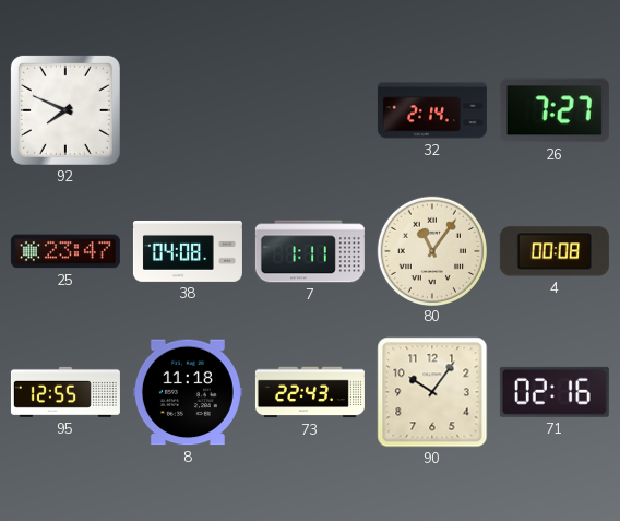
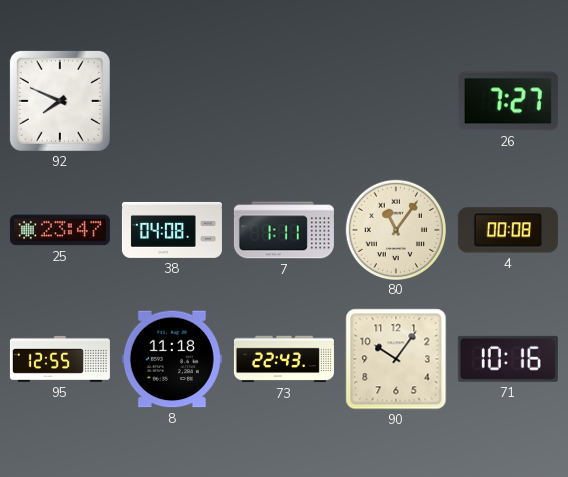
32: 2:14 -> none (432, 110)
71: 02:16 -> 10:16 (508, 359)
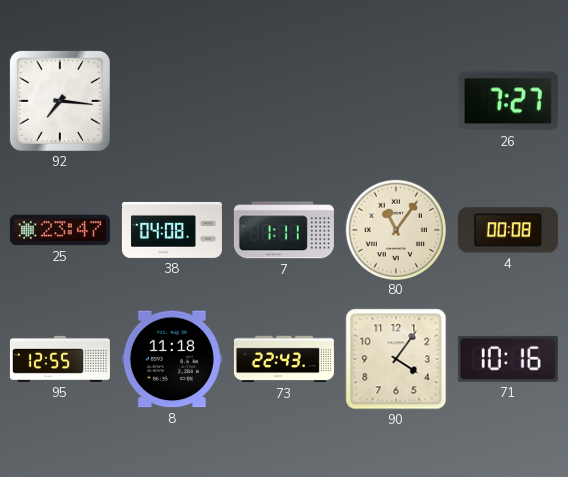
92: 7:49 -> 7:16 (60, 101)
90: 10:06 -> 4:06 (396, 359)
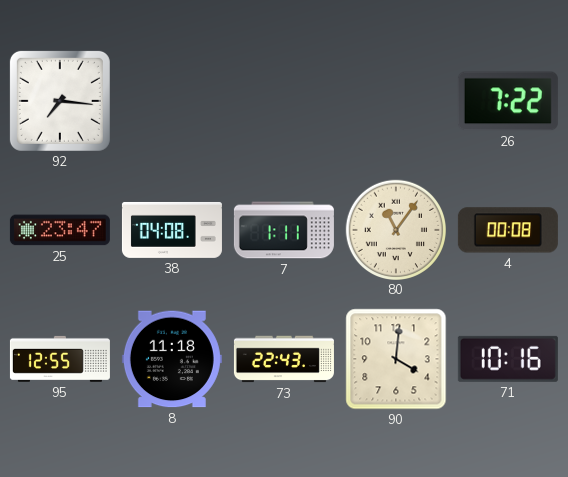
26: 7:27 -> 7:22 (508, 101)
90: 4:06 -> 4:01 (396, 359)
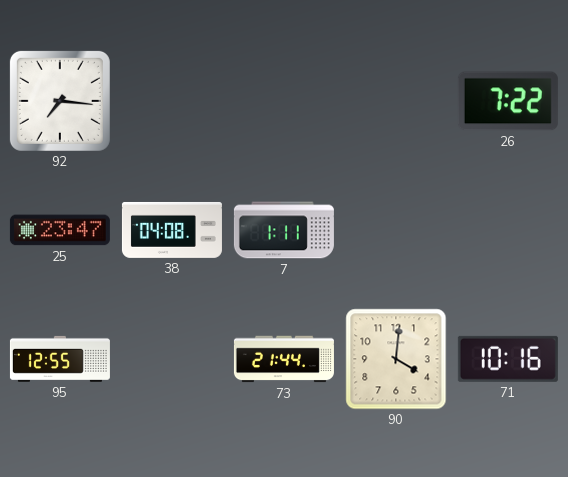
80: 11:06 -> none (395, 229)
4: 00:08 -> none (508, 230)
8: 11:18 -> none (172, 359)
73: 22:43 -> 21:44 (284, 359)
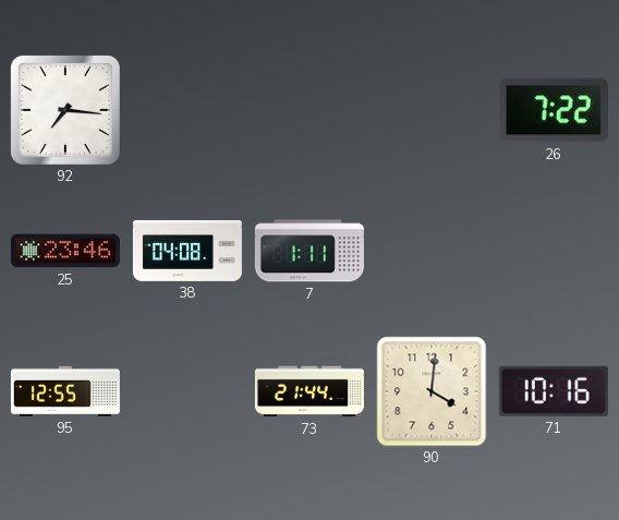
25: 23:47 -> 23:46 (65, 251)
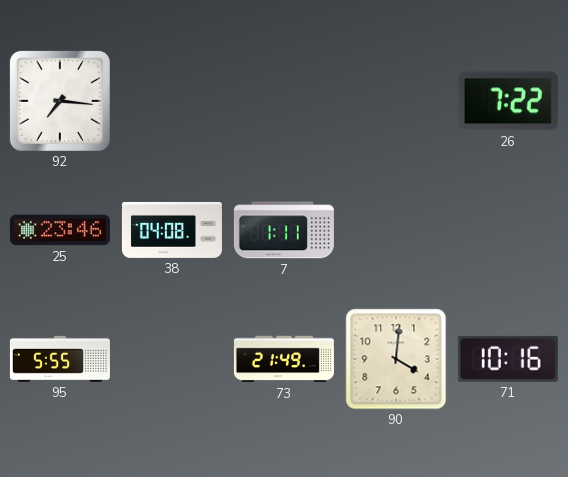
95: 12:55 -> 5:55 (60, 359)
73: 21:44 -> 21:49 (284, 359)
